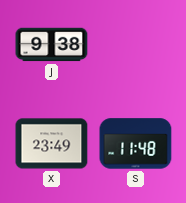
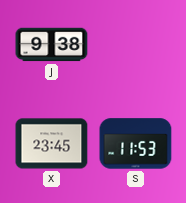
X: 23:49 -> 23:45 (52, 144)
S: 11:48 -> 11:53 (136, 144)
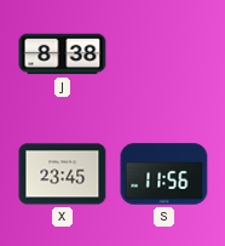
J: 9:38 -> 8:38 (63, 55)
S: 11:53 -> 11:56 (165, 175)
